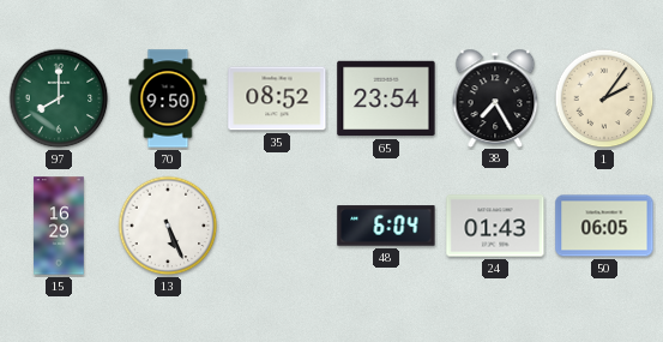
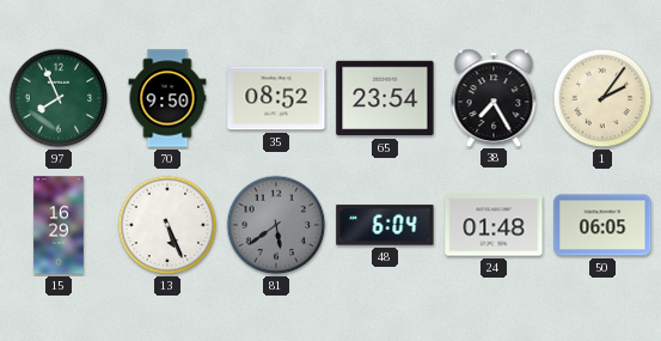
97: 8:00 -> 7:56 (59, 98)
81: none -> 5:39 (276, 225)
24: 01:43 -> 01:48 (494, 225)
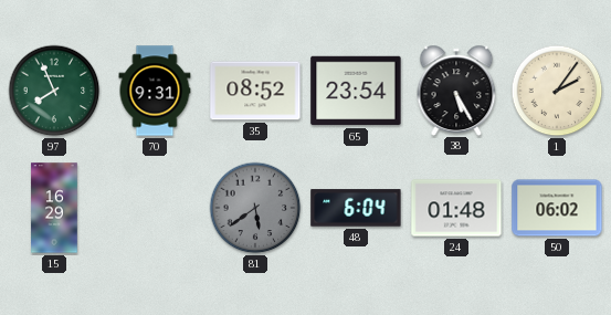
70: 9:50 -> 9:31 (155, 91)
38: 7:25 -> 5:25 (456, 90)
13: 5:26 -> none (167, 225)
50: 06:05 -> 06:02 (557, 208)
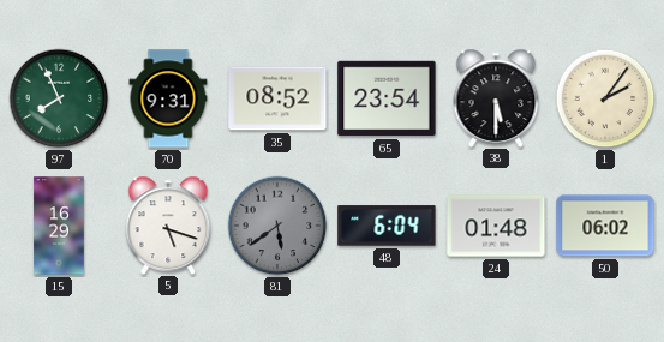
38: 5:25 -> 5:30 (496, 97)
5: none -> 5:18 (168, 224)
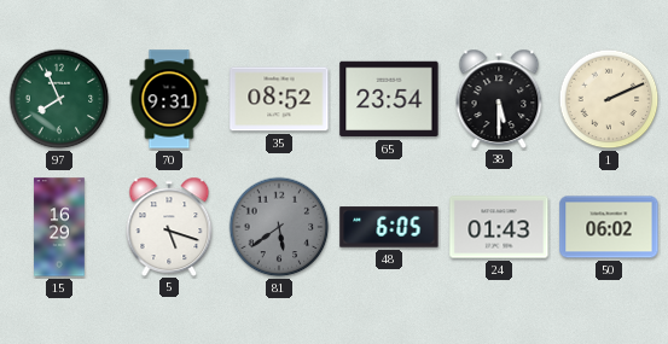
1: 2:06 -> 2:11 (609, 99)
48: 6:04 -> 6:05 (389, 227)
24: 01:48 -> 01:43 (499, 227)
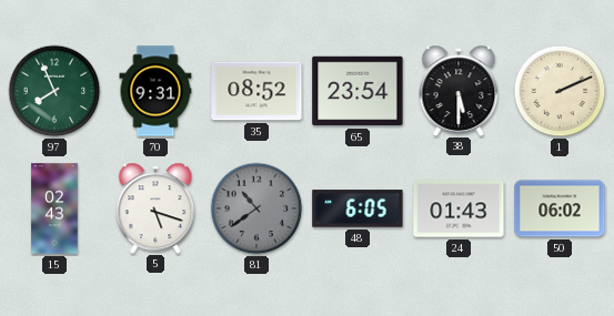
15: 16:29 -> 02:43 (54, 208)
81: 5:39 -> 10:39 (256, 208)
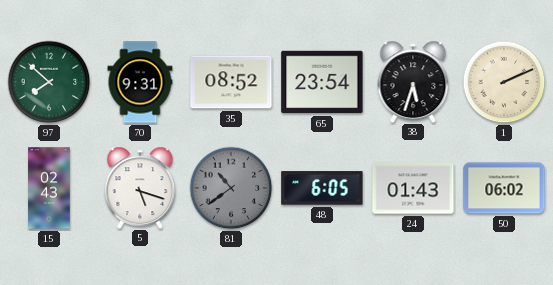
97: 7:56 -> 7:52 (49, 82)
38: 5:30 -> 5:33 (413, 81)
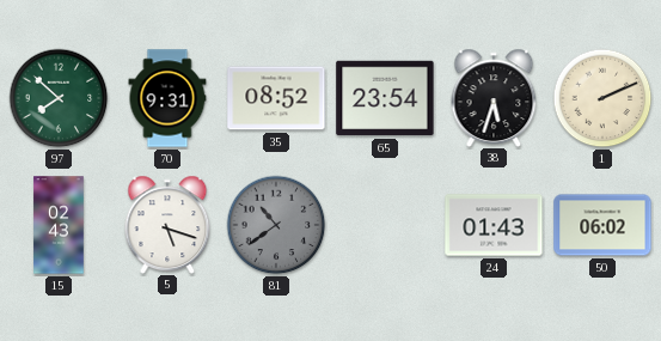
48: 6:05 -> none (322, 188)
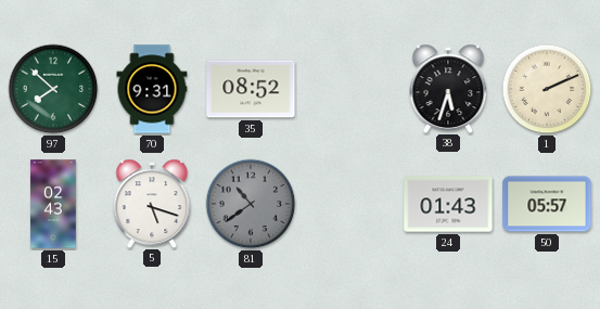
65: 23:54 -> none (385, 98)
50: 06:02 -> 05:57 (547, 204)
